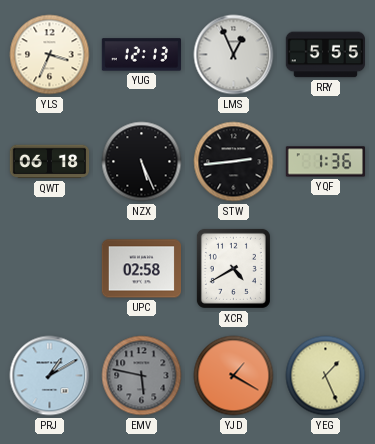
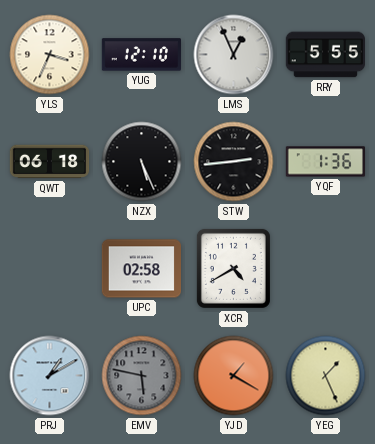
YUG: 12:13 -> 12:10 (141, 55)
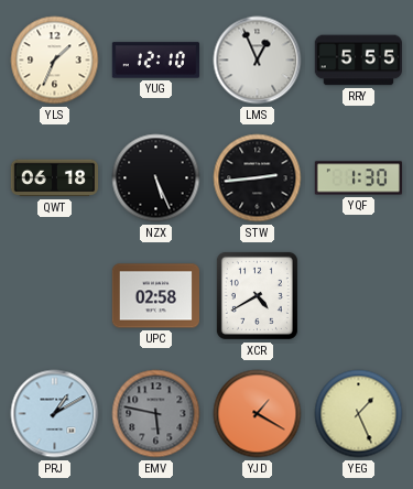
YLS: 3:34 -> 1:34 (55, 61)
YQF: 1:36 -> 1:30 (359, 178)
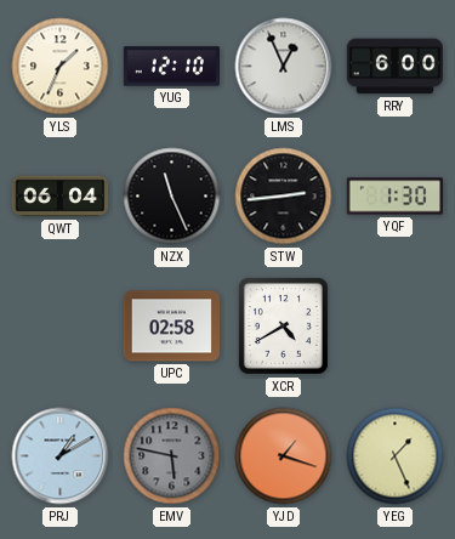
RRY: 5:55 -> 6:00 (394, 67)
QWT: 06:18 -> 06:04 (61, 197)
NZX: 5:26 -> 11:26 (172, 197)
YJD: 1:20 -> 1:18 (284, 456)
